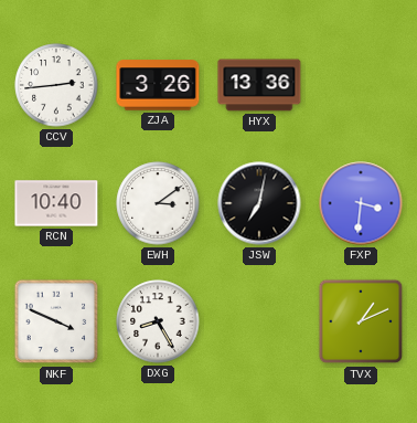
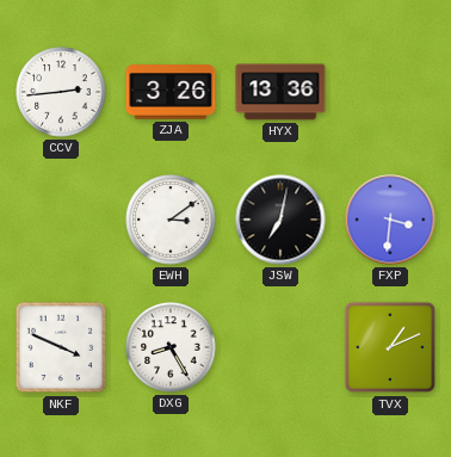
RCN: 10:40 -> none (56, 203)
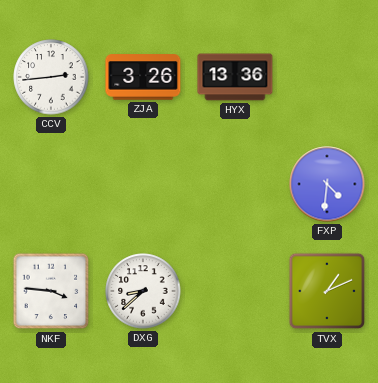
EWH: 3:09 -> none (171, 220)
JSW: 7:02 -> none (280, 220)
FXP: 3:31 -> 4:31 (327, 184)
NKF: 3:49 -> 3:46 (51, 291)
DXG: 8:25 -> 8:38 (143, 291)
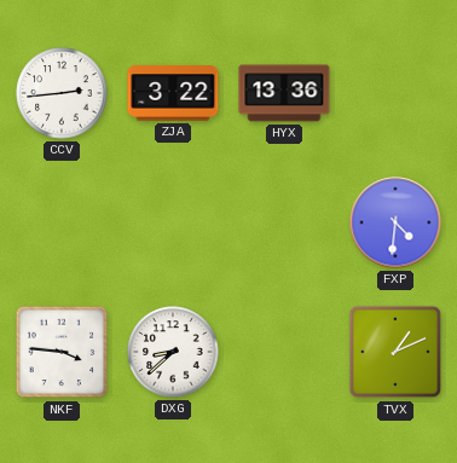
ZJA: 3:26 -> 3:22 (173, 93)
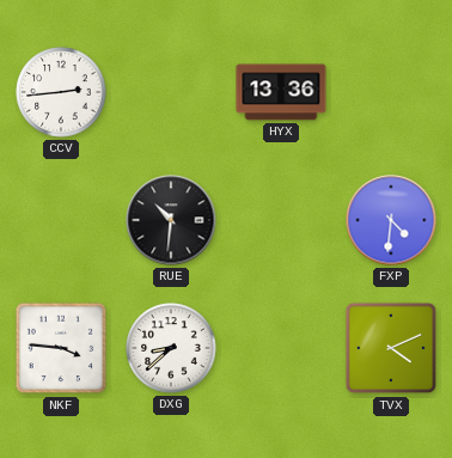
ZJA: 3:22 -> none (173, 93)
RUE: none -> 10:31 (171, 220)
TVX: 1:11 -> 4:11 (391, 348)
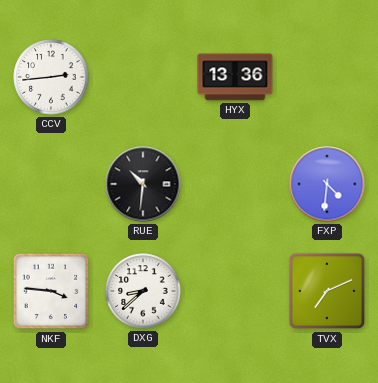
TVX: 4:11 -> 7:11 (327, 291)
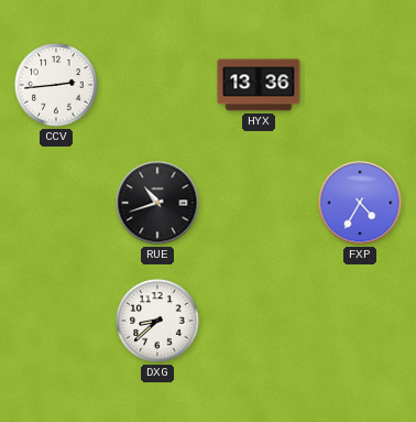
RUE: 10:31 -> 10:42 (157, 203)
FXP: 4:31 -> 4:35 (360, 203)
NKF: 3:46 -> none (51, 291)
TVX: 7:11 -> none (327, 291)
